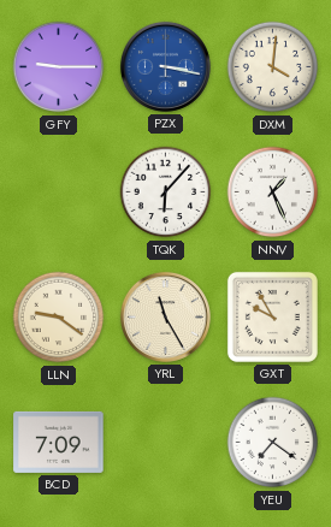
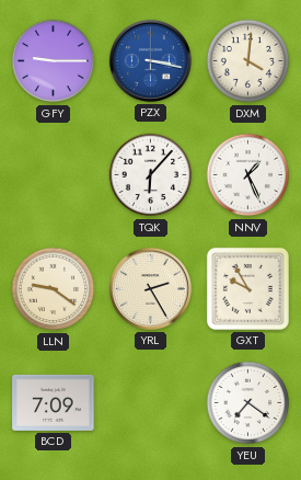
YRL: 11:25 -> 2:25 (150, 288)
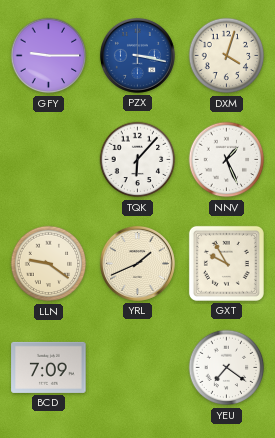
DXM: 4:01 -> 4:03 (227, 56)
YRL: 2:25 -> 1:41 (137, 263)
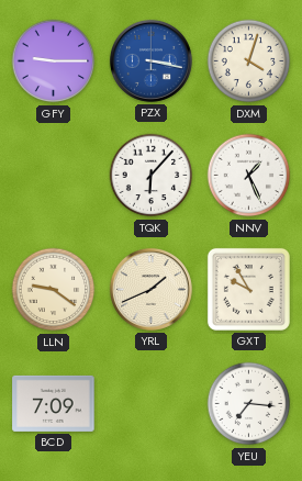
YEU: 7:21 -> 7:16 (249, 404)
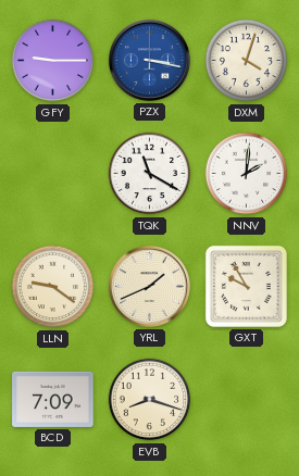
TQK: 6:07 -> 11:20 (150, 174)
NNV: 1:26 -> 2:01 (247, 174)
EVB: none -> 8:18 (150, 400)
YEU: 7:16 -> none (249, 404)
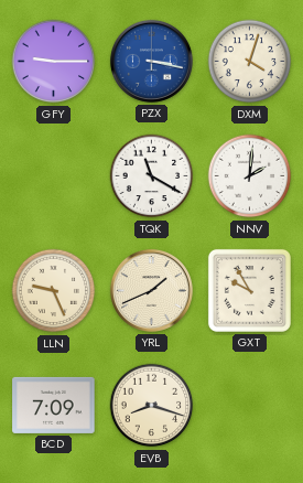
LLN: 9:21 -> 9:26 (54, 291)
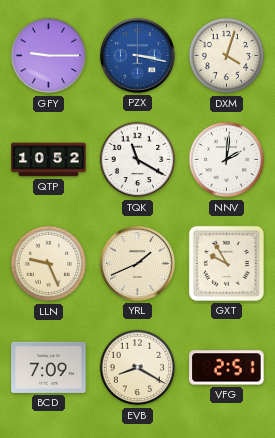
QTP: none -> 10:52 (49, 160)
EVB: 8:18 -> 8:20 (138, 368)
VFG: none -> 2:51 (227, 368)
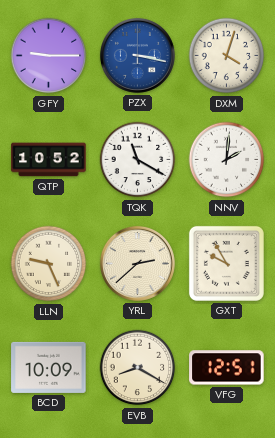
YRL: 1:41 -> 2:38 (137, 263)
BCD: 7:09 -> 10:09 (49, 367)
VFG: 2:51 -> 12:51 (227, 368)
